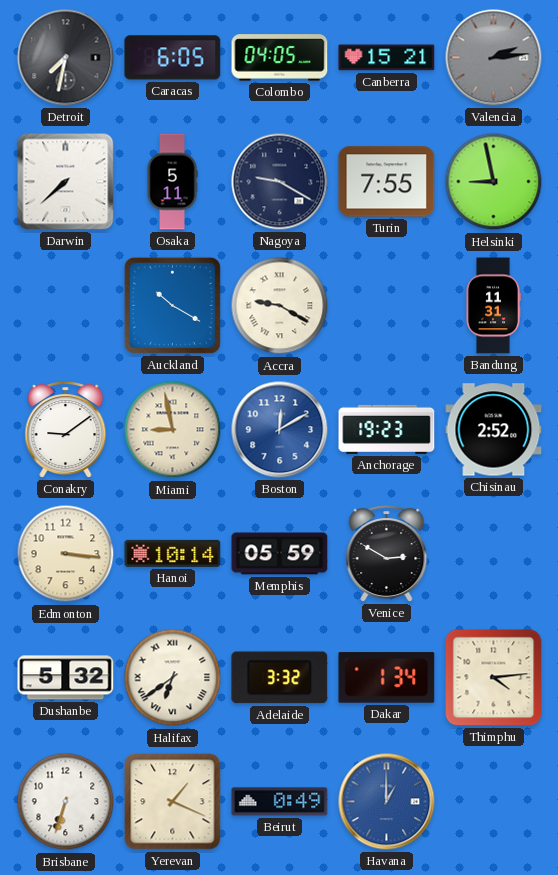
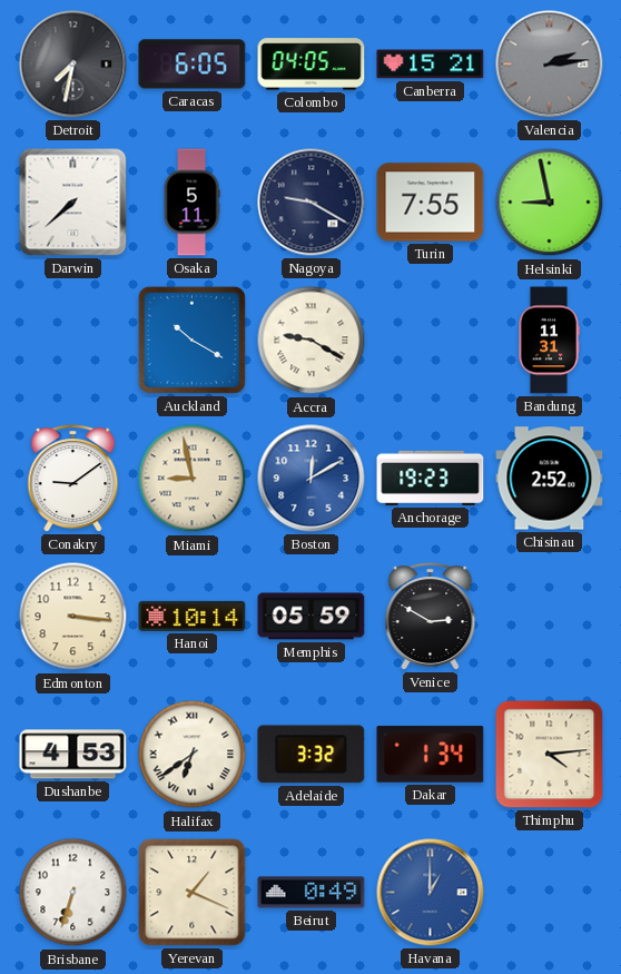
Dushanbe: 5:32 -> 4:53 (73, 755)
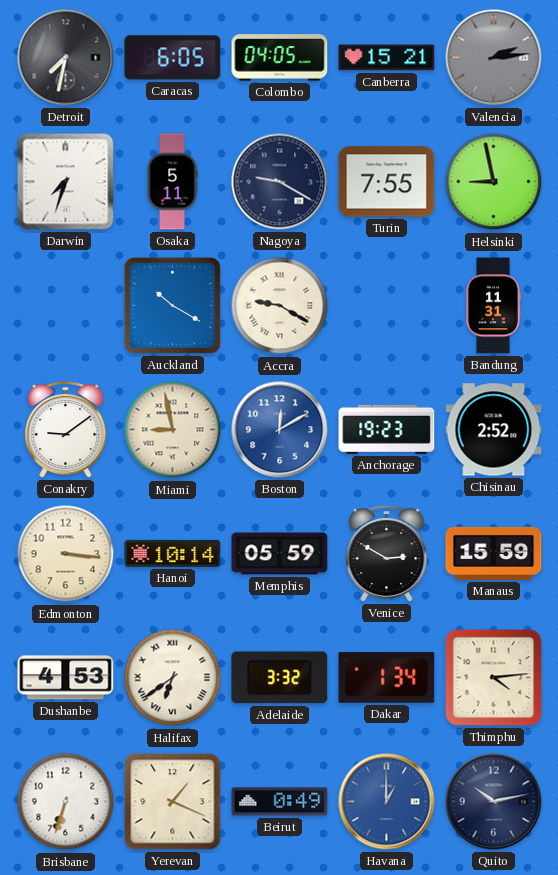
Darwin: 7:38 -> 7:33 (66, 182)
Manaus: none -> 15:59 (494, 553)
Quito: none -> 10:13 (494, 802)
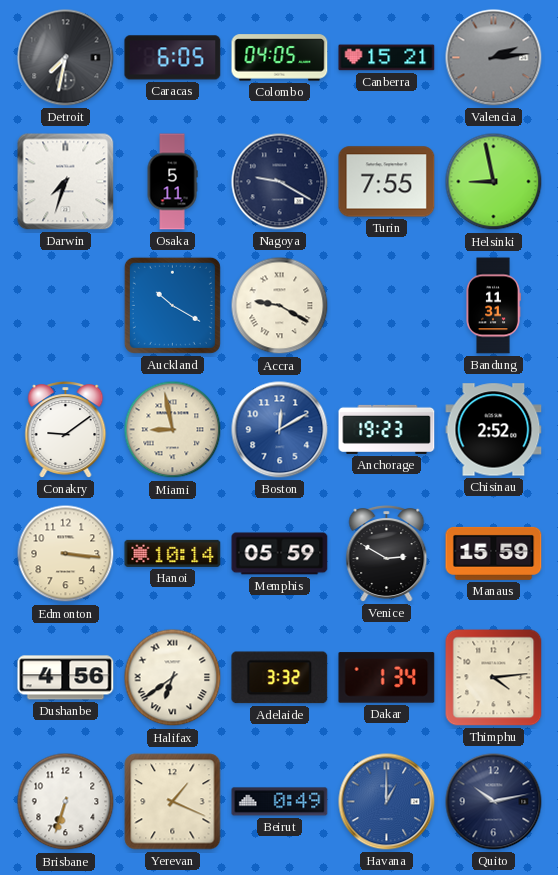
Dushanbe: 4:53 -> 4:56 (66, 678)
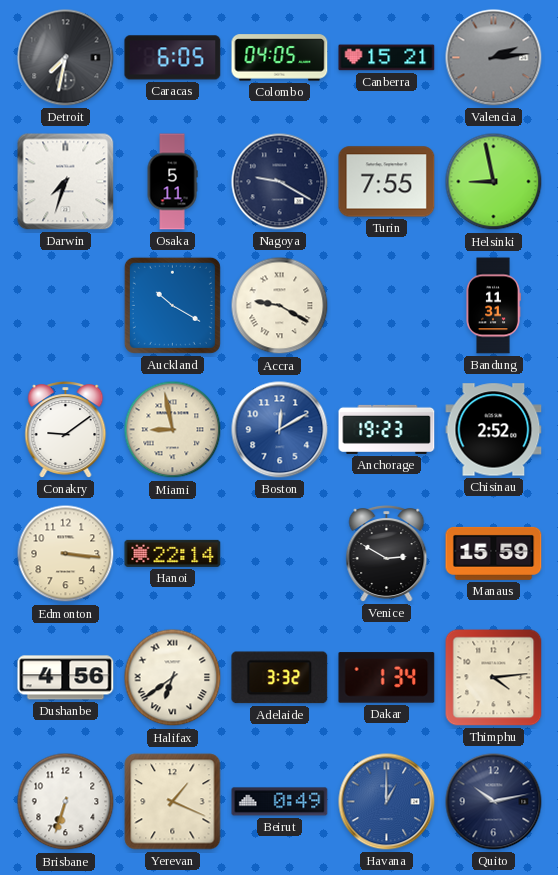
Hanoi: 10:14 -> 22:14 (173, 553)
Memphis: 05:59 -> none (280, 554)
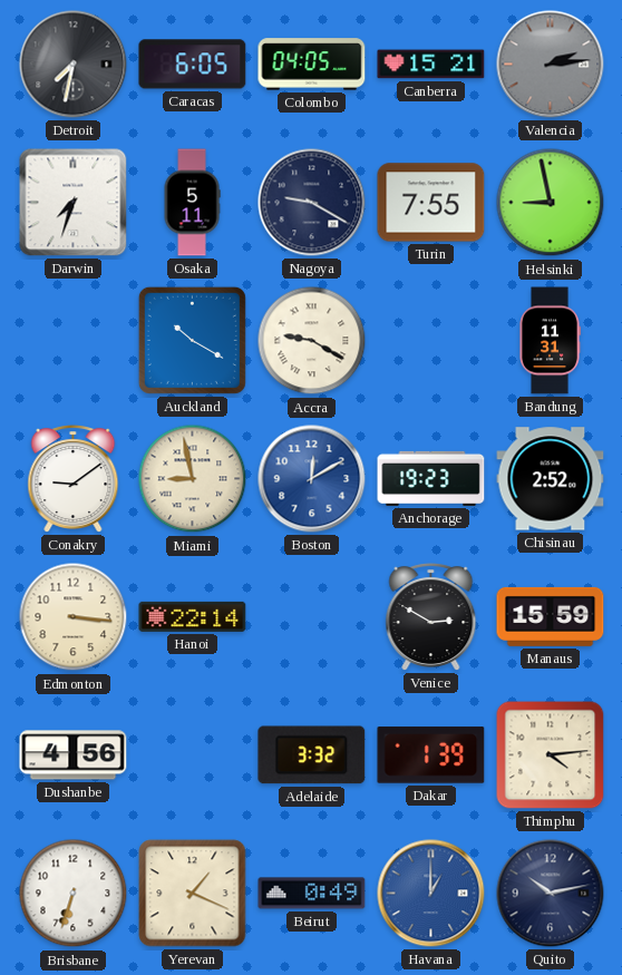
Halifax: 6:39 -> none (173, 678)
Dakar: 1:34 -> 1:39 (431, 755)
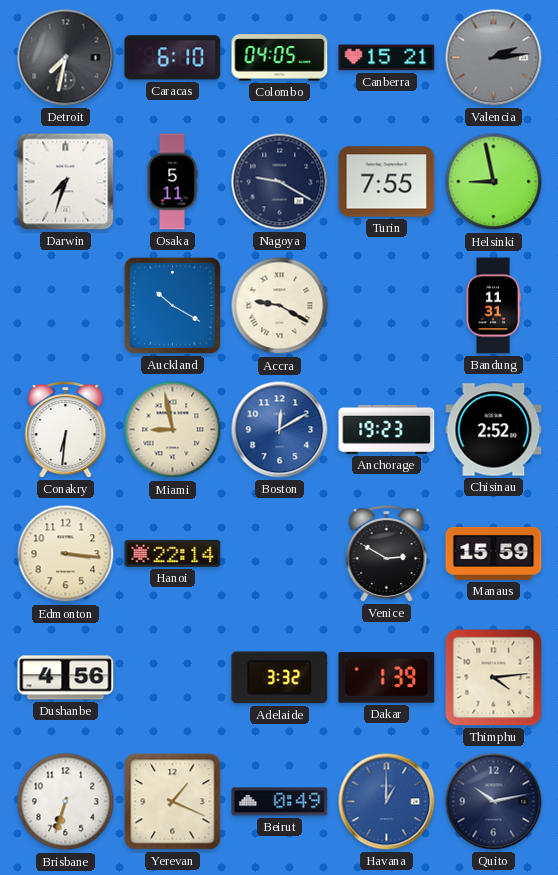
Caracas: 6:05 -> 6:10 (173, 58)
Conakry: 9:09 -> 6:31 (66, 430)
